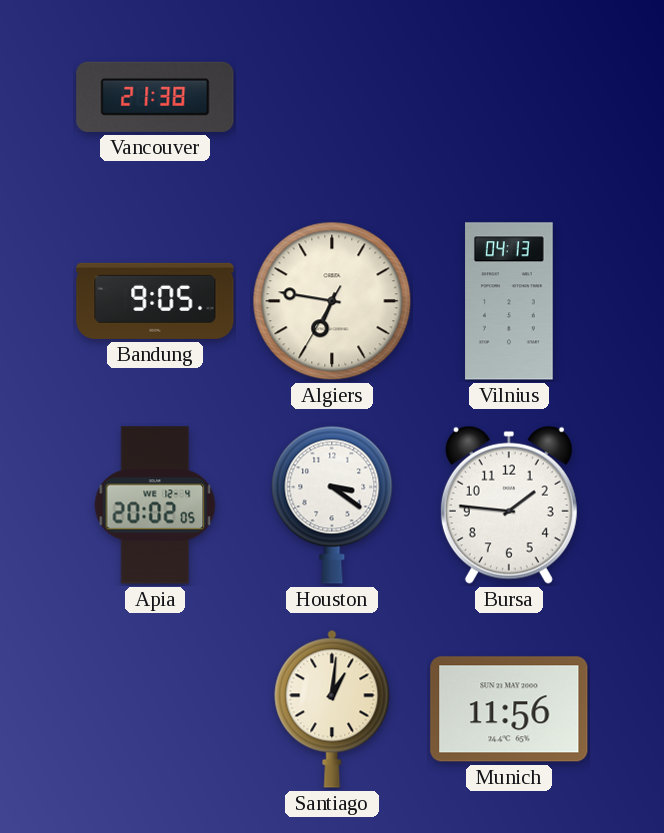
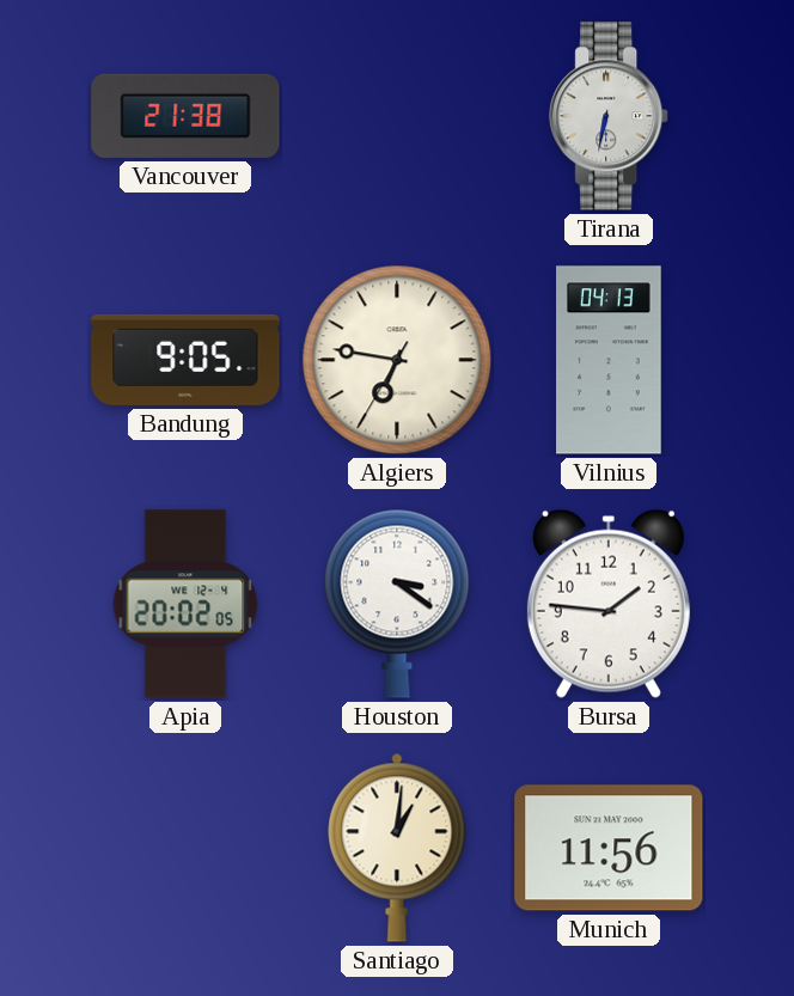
Tirana: none -> 6:32 (610, 116)
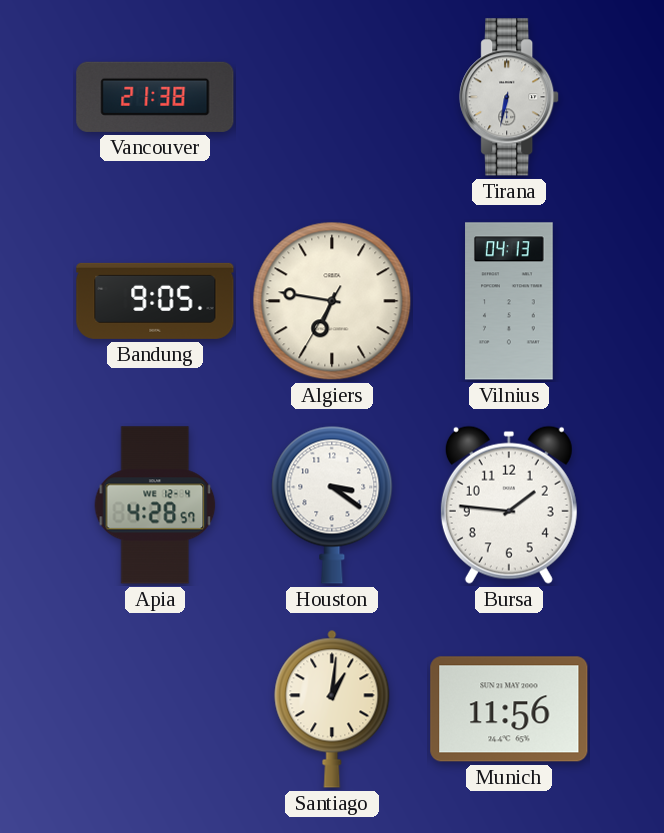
Apia: 20:02 -> 4:28 (155, 505)
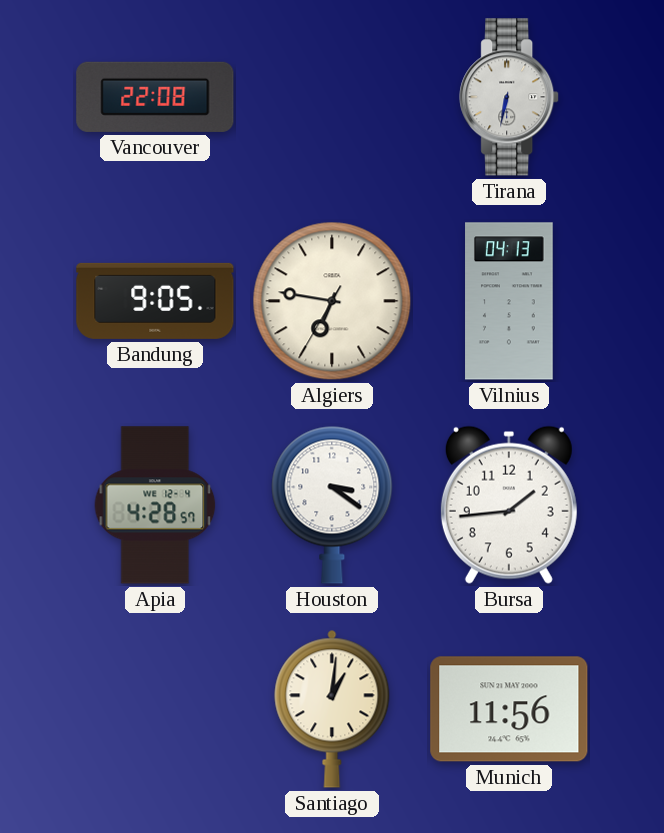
Vancouver: 21:38 -> 22:08 (155, 97)
Bursa: 1:46 -> 1:44 (509, 505)
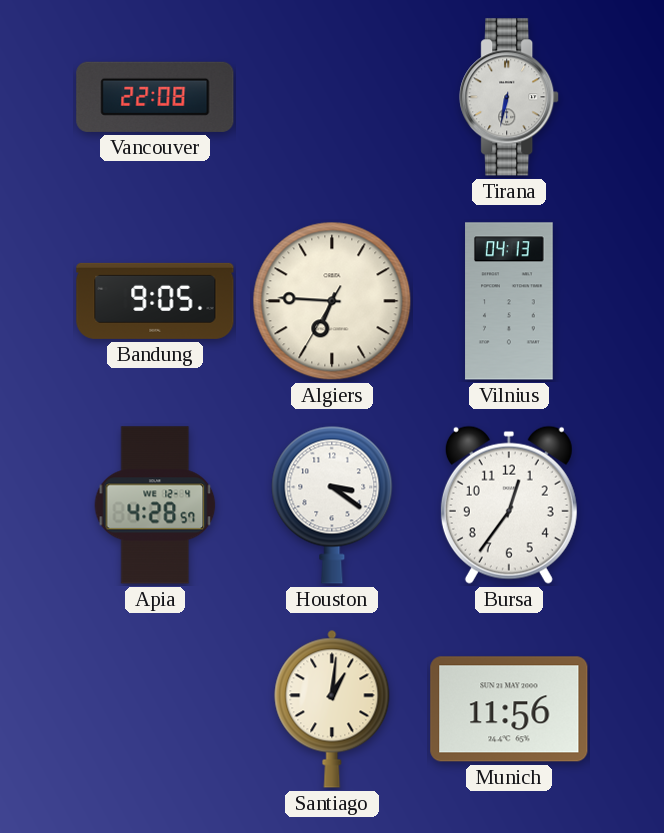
Algiers: 6:46 -> 6:45 (332, 301)
Bursa: 1:44 -> 12:36 (509, 505)
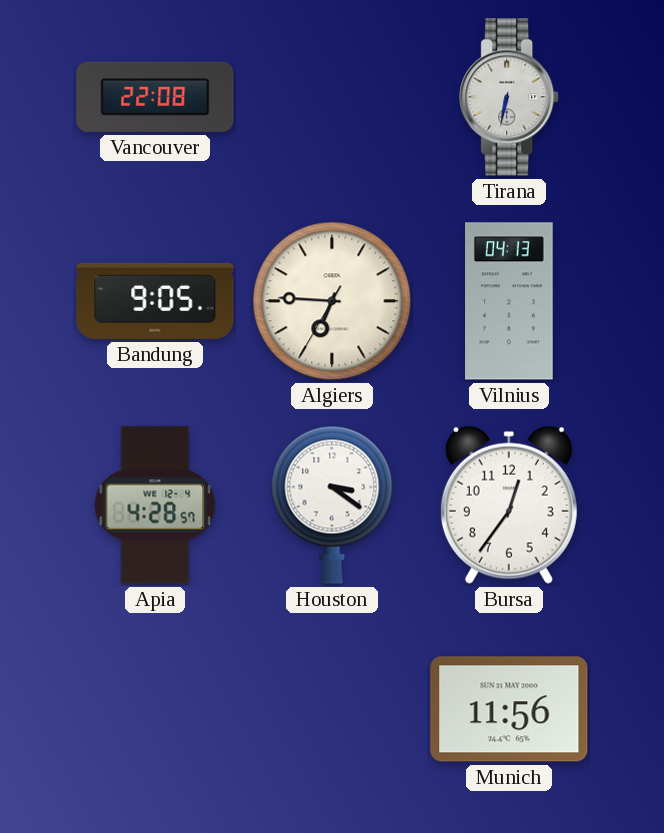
Santiago: 1:01 -> none (332, 709)
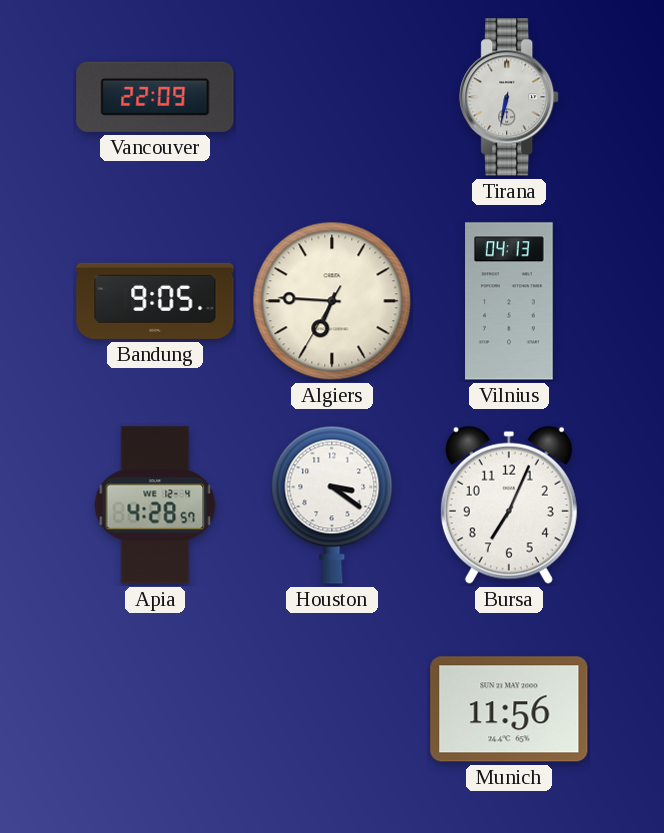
Vancouver: 22:08 -> 22:09 (155, 97)
Bursa: 12:36 -> 7:04 (509, 505)
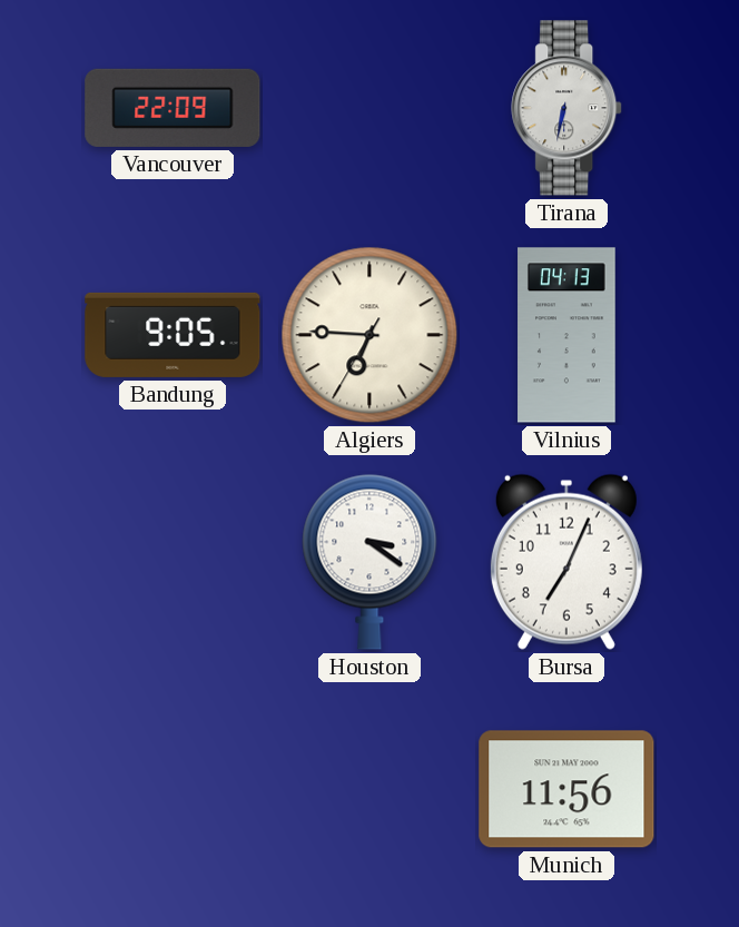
Apia: 4:28 -> none (155, 505)
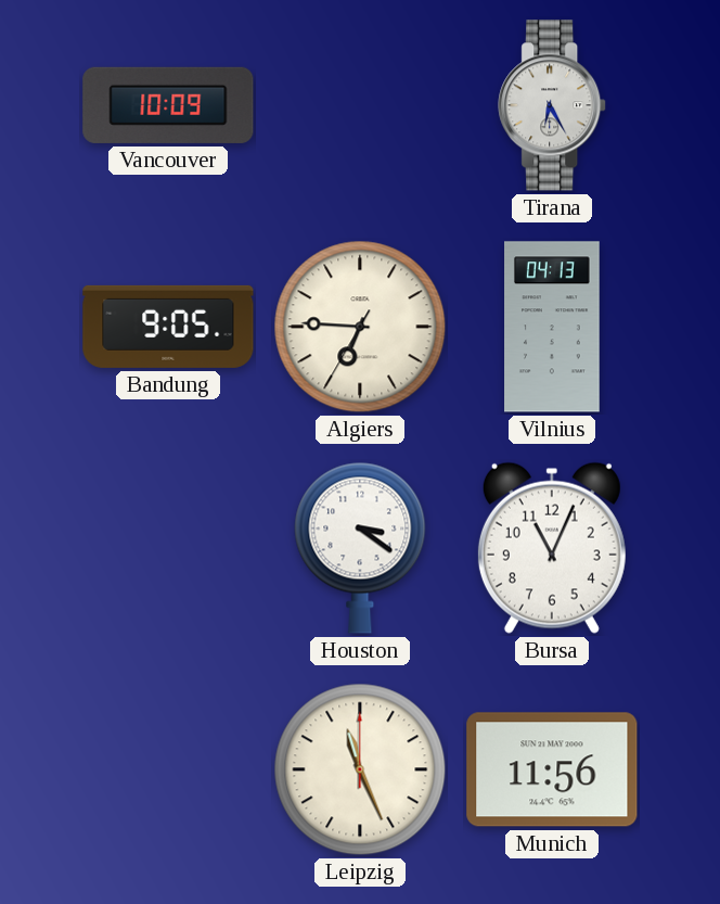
Vancouver: 22:09 -> 10:09 (168, 105)
Tirana: 6:32 -> 6:25 (553, 105)
Bursa: 7:04 -> 11:04 (552, 548)
Leipzig: none -> 11:26 (360, 769)
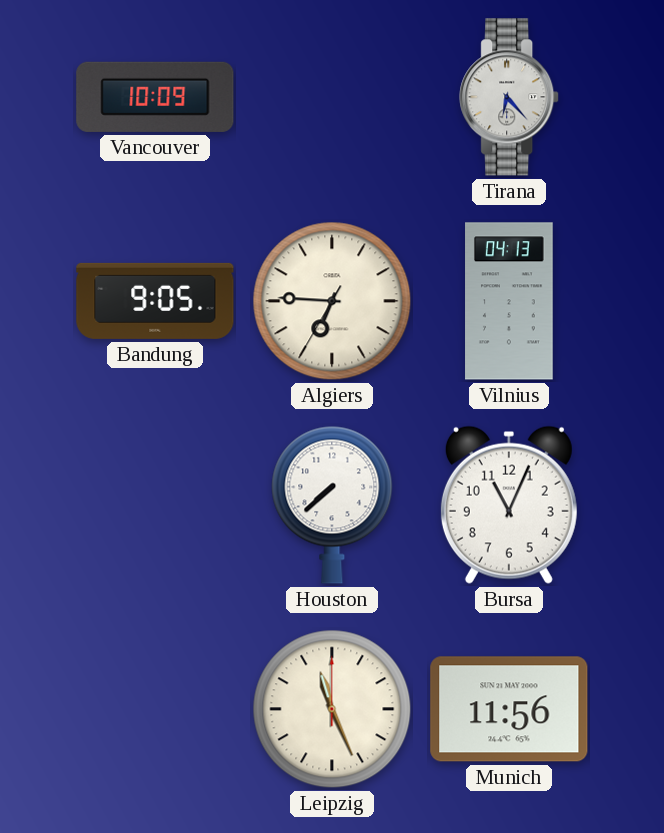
Tirana: 6:25 -> 6:23 (510, 97)
Houston: 3:21 -> 7:38 (332, 505)
